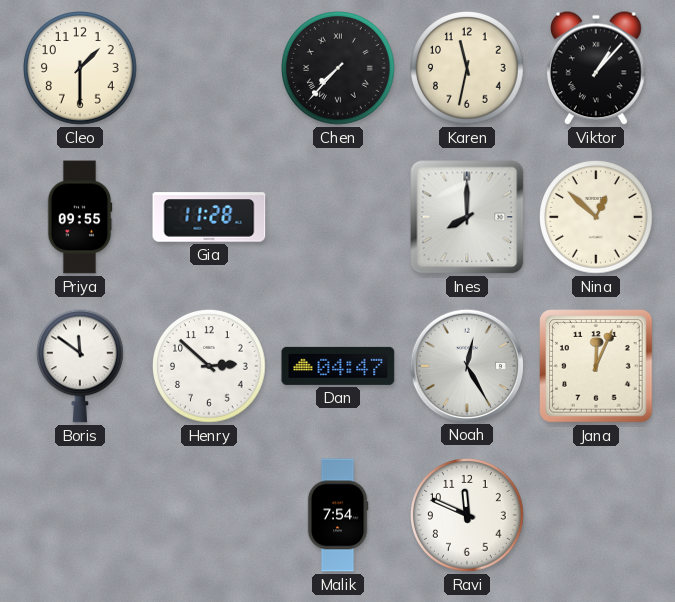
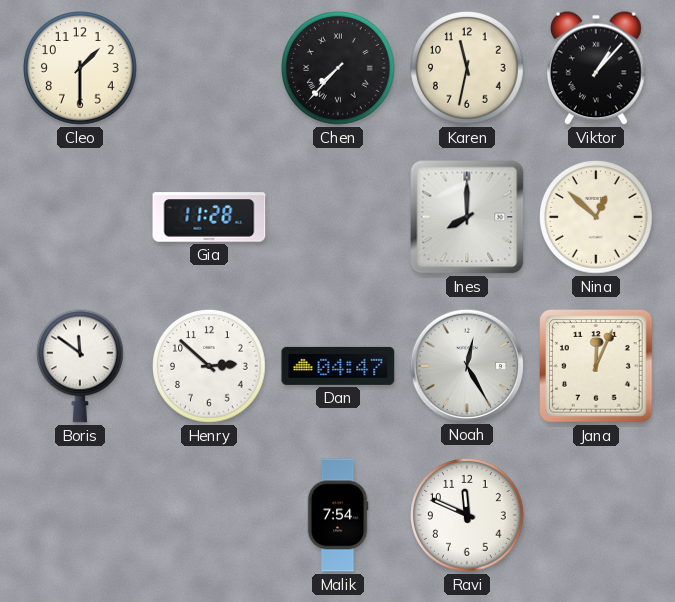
Priya: 09:55 -> none (80, 217)
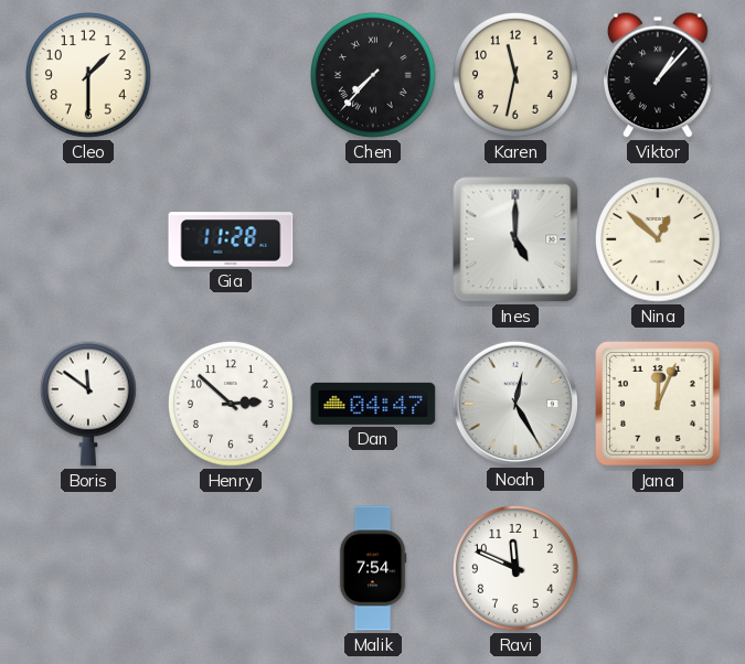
Ines: 8:00 -> 5:00 (515, 239)
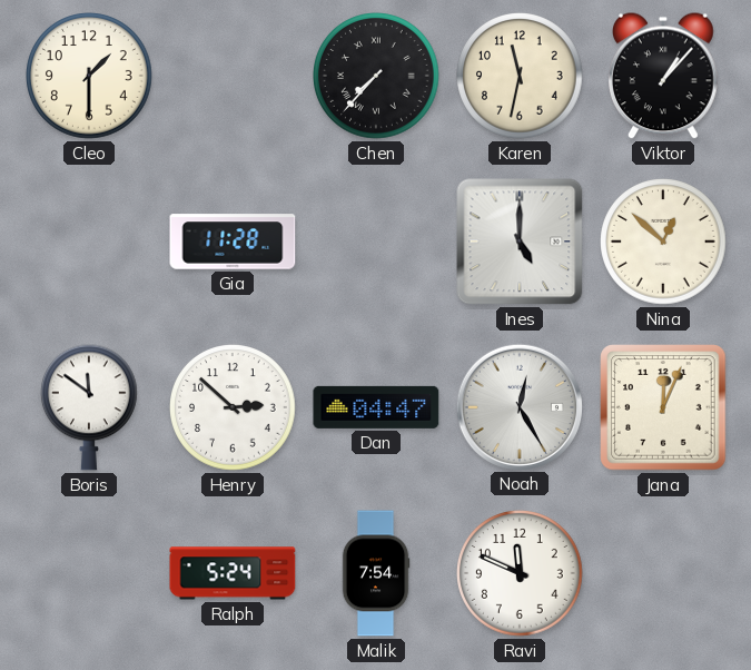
Ralph: none -> 5:24 (233, 573)
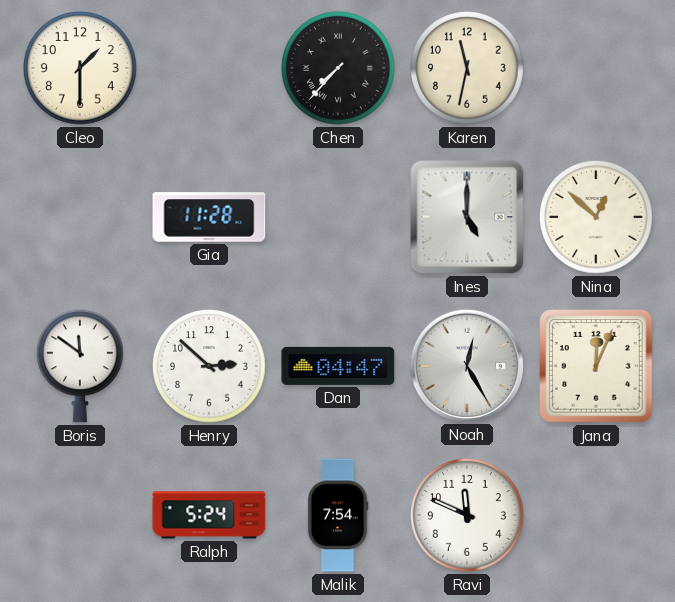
Viktor: 1:07 -> none (664, 76)
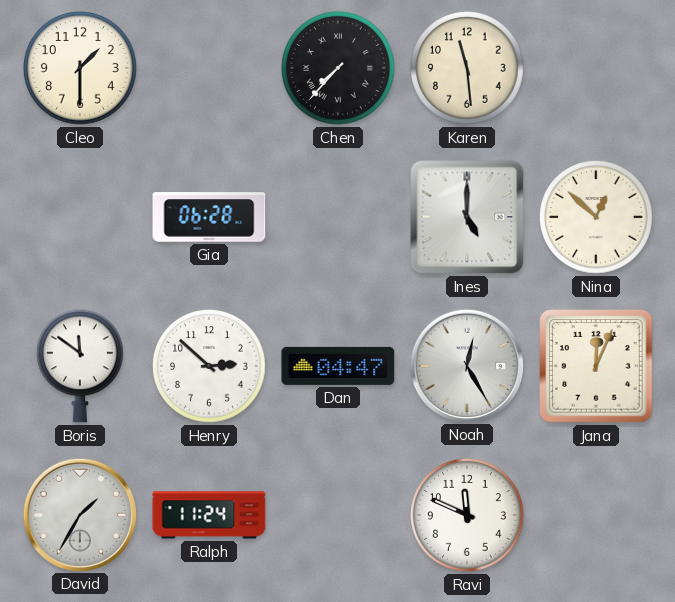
Karen: 11:32 -> 11:29 (468, 69)
Gia: 11:28 -> 06:28 (209, 217)
David: none -> 1:35 (79, 514)
Ralph: 5:24 -> 11:24 (209, 515)
Malik: 7:54 -> none (338, 515)
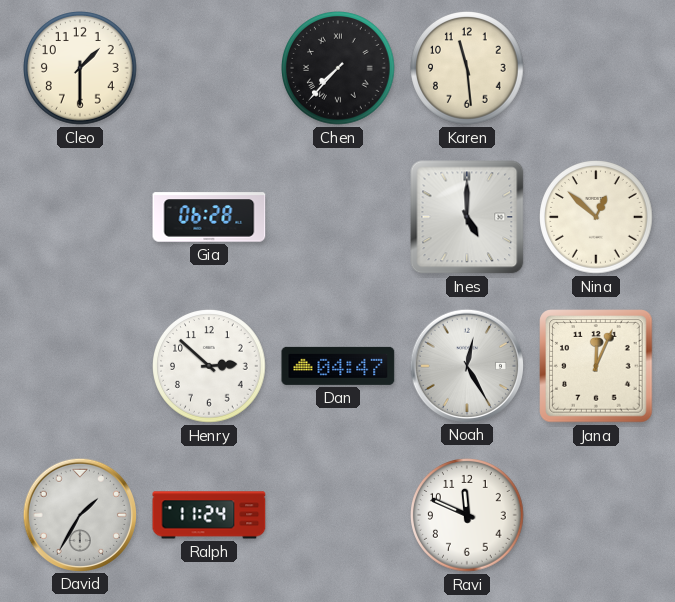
Boris: 11:51 -> none (80, 366)
